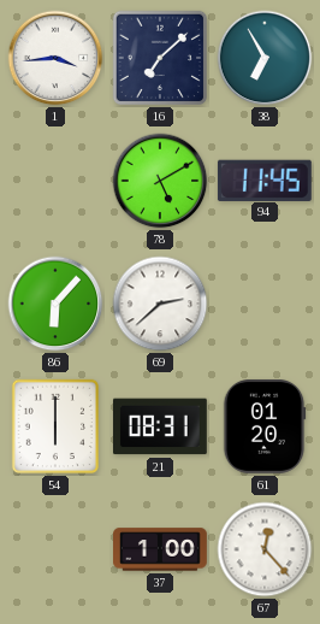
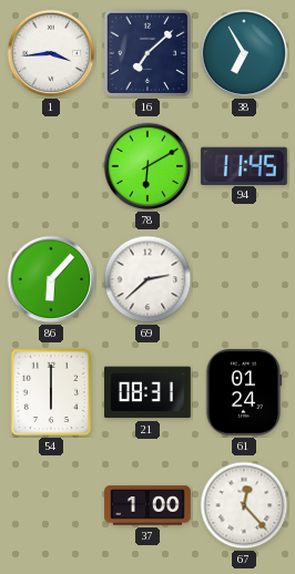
78: 5:10 -> 6:10 (147, 166)
61: 01:20 -> 01:24 (244, 392)
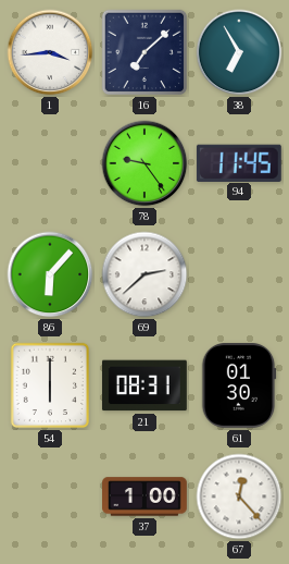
78: 6:10 -> 9:24 (144, 163)
61: 01:24 -> 01:30 (239, 385)
